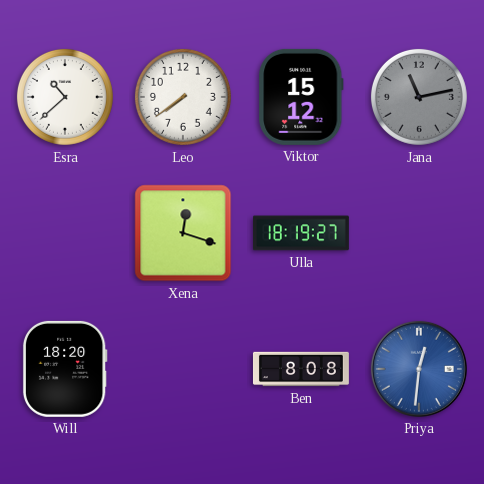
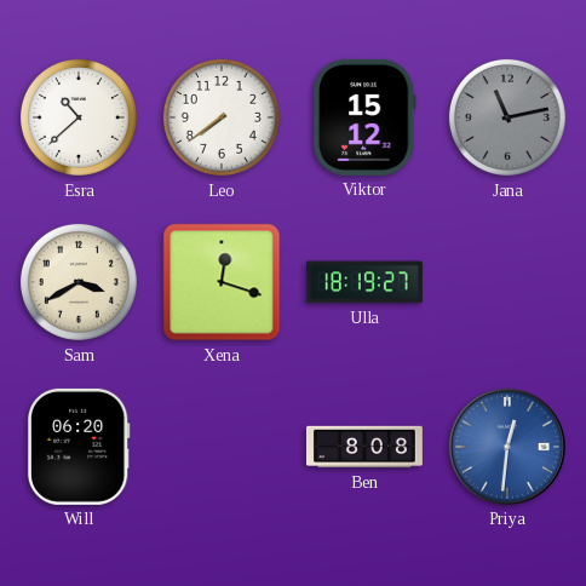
Sam: none -> 3:40 (79, 282)
Will: 18:20 -> 06:20 (79, 447)
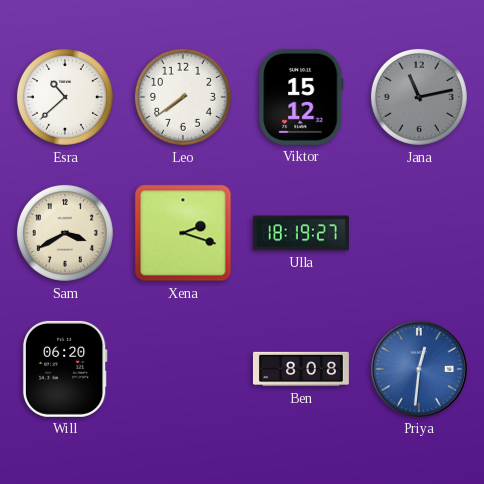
Xena: 12:18 -> 2:18 (183, 233)
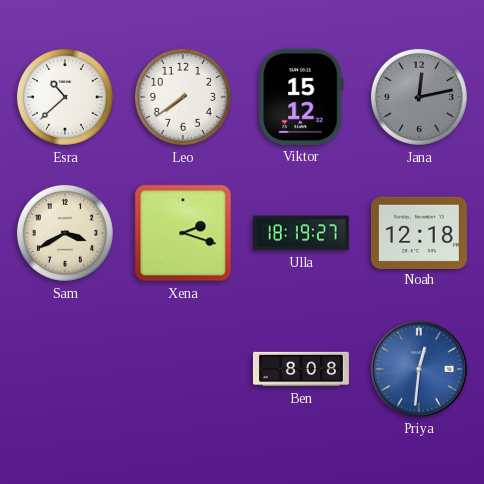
Jana: 11:13 -> 12:13 (419, 97)
Noah: none -> 12:18 (419, 232)
Will: 06:20 -> none (65, 369)
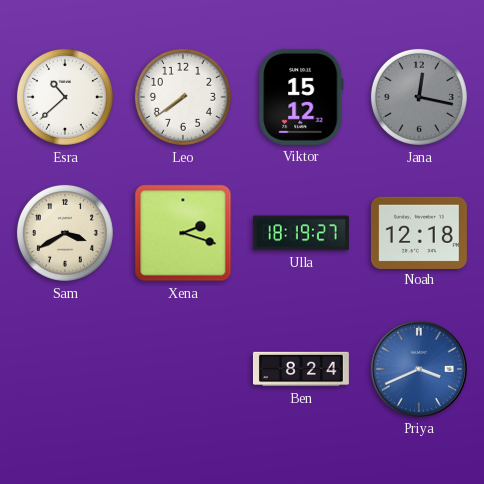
Jana: 12:13 -> 12:17 (419, 97)
Ben: 8:08 -> 8:24 (301, 369)
Priya: 12:31 -> 3:41 (419, 369)
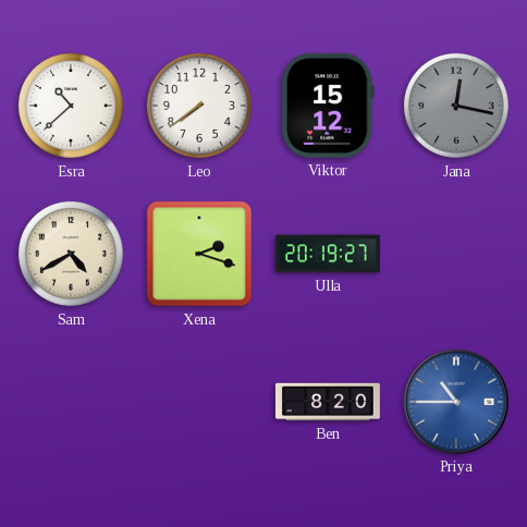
Sam: 3:40 -> 4:40 (71, 254)
Ulla: 18:19 -> 20:19 (328, 254)
Noah: 12:18 -> none (419, 232)
Ben: 8:24 -> 8:20 (328, 402)
Priya: 3:41 -> 10:45 (456, 402)
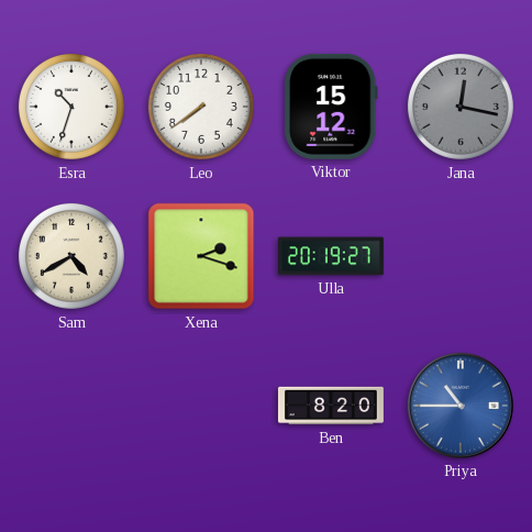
Esra: 10:38 -> 10:33 (71, 107)
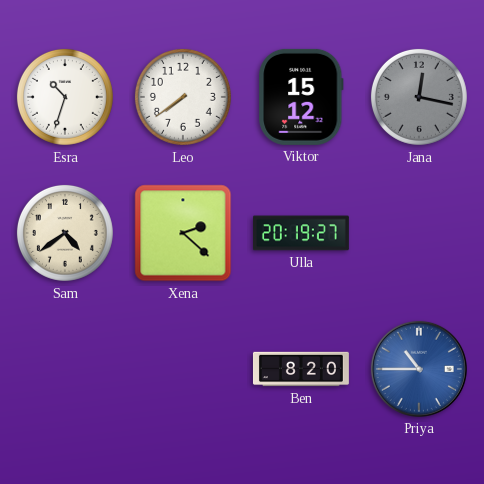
Sam: 4:40 -> 4:39 (65, 233)
Xena: 2:18 -> 2:22 (183, 233)
